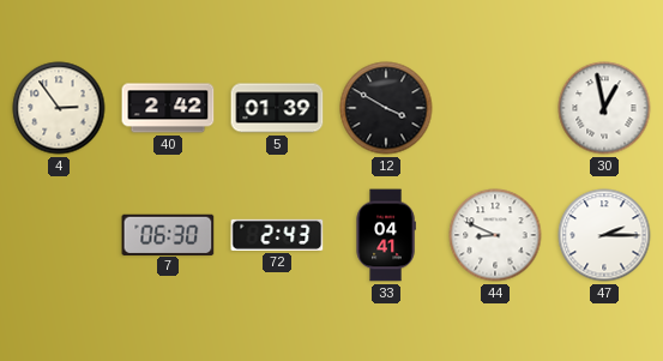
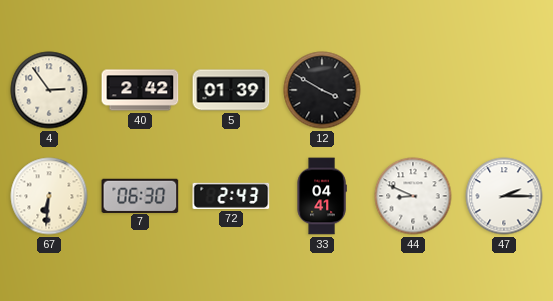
30: 12:58 -> none (604, 108)
67: none -> 6:31 (49, 196)
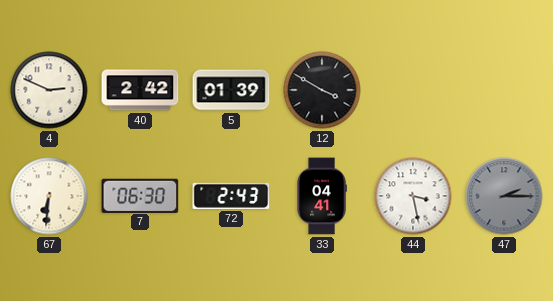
4: 2:54 -> 2:49 (49, 90)
44: 8:49 -> 3:28 (413, 196)
47 dial: white -> grey (504, 196)
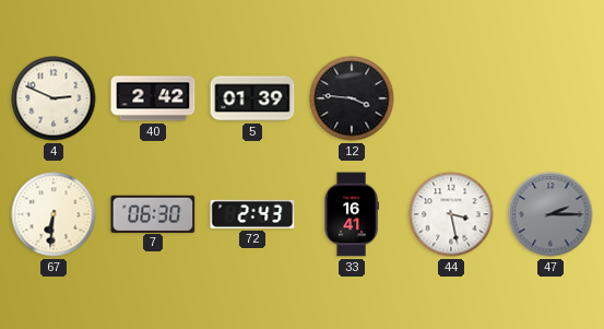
12: 3:50 -> 3:46 (352, 98)
33: 04:41 -> 16:41 (352, 214)
